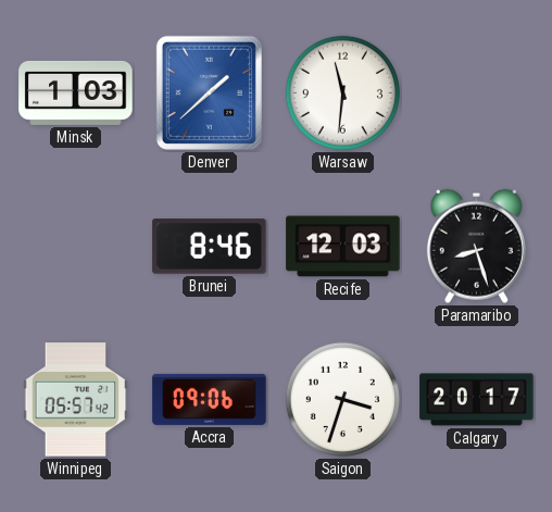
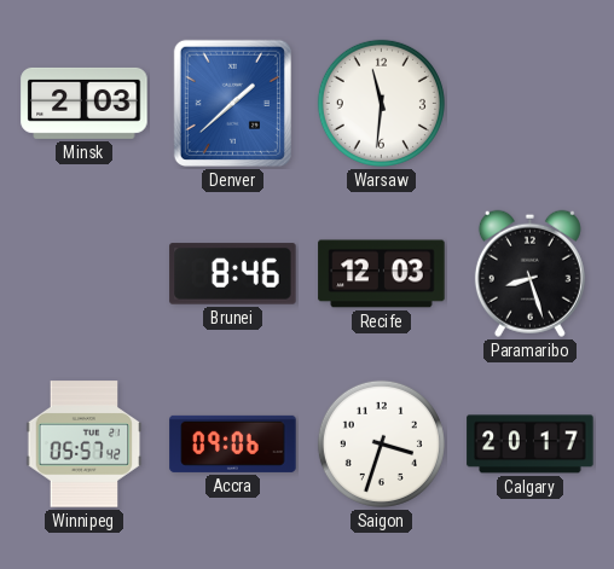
Minsk: 1:03 -> 2:03 (85, 103)
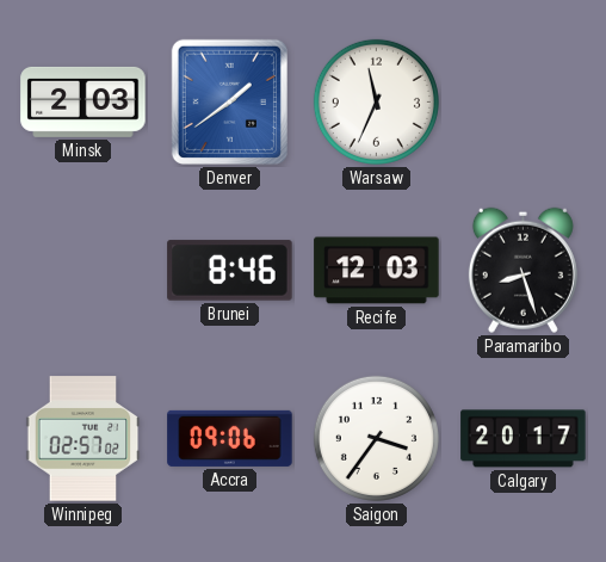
Denver: 1:38 -> 1:39 (229, 101)
Warsaw: 11:31 -> 11:34 (376, 101)
Winnipeg: 05:57 -> 02:57 (84, 439)
Saigon: 3:33 -> 3:36 (376, 438)
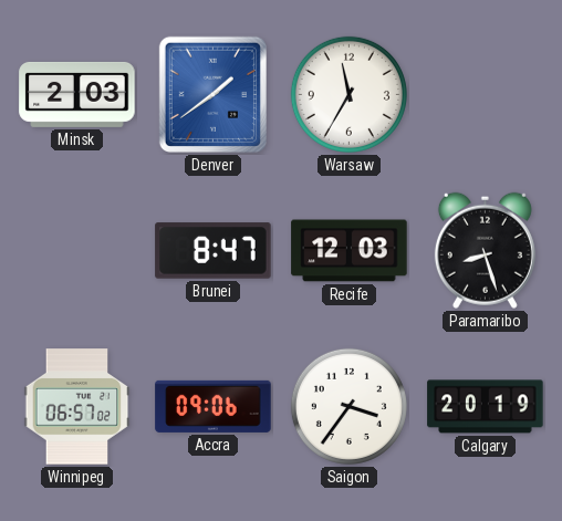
Warsaw: 11:34 -> 11:35 (348, 94)
Brunei: 8:46 -> 8:47 (214, 251)
Winnipeg: 02:57 -> 06:57 (77, 407)
Calgary: 20:17 -> 20:19 (486, 407)
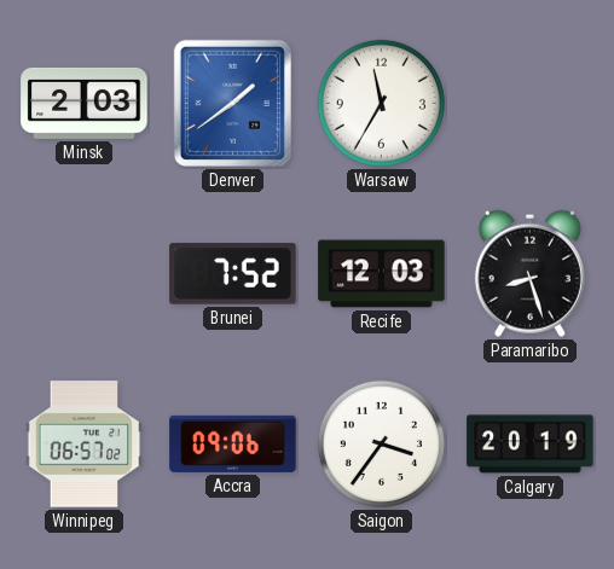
Brunei: 8:47 -> 7:52 (233, 274)
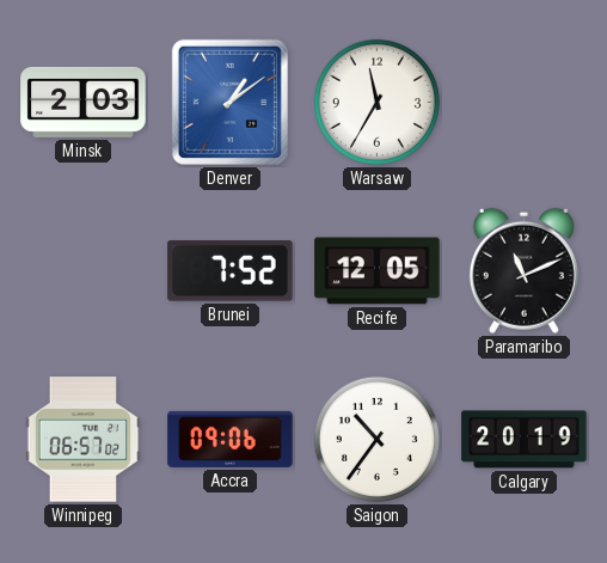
Denver: 1:39 -> 1:09 (229, 102)
Recife: 12:03 -> 12:05 (378, 271)
Paramaribo: 8:27 -> 11:11 (523, 270)
Saigon: 3:36 -> 10:36 (376, 439)
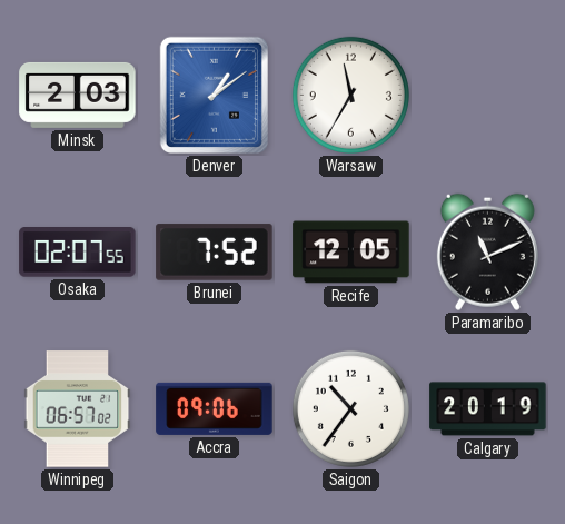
Osaka: none -> 02:07 (78, 253)
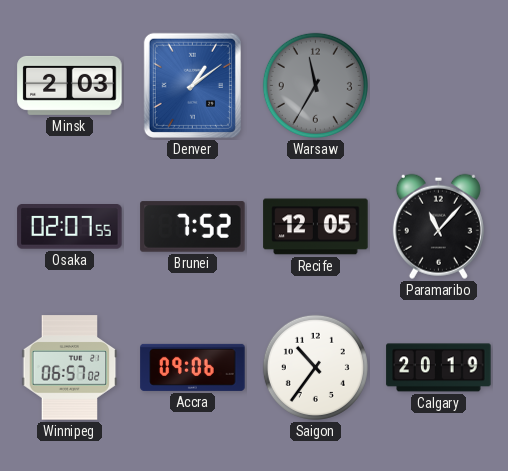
Warsaw dial: white -> grey (315, 85)
Paramaribo: 11:11 -> 11:07 (438, 226)
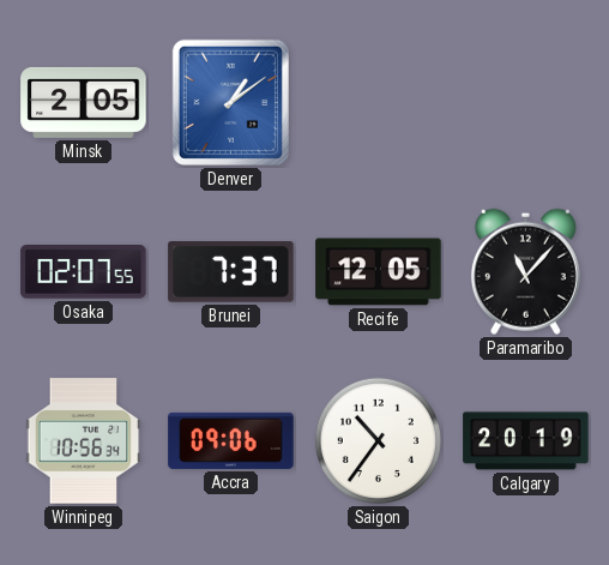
Minsk: 2:03 -> 2:05 (84, 102)
Warsaw: 11:35 -> none (315, 85)
Brunei: 7:52 -> 7:37 (231, 272)
Winnipeg: 06:57 -> 10:56 (84, 441)
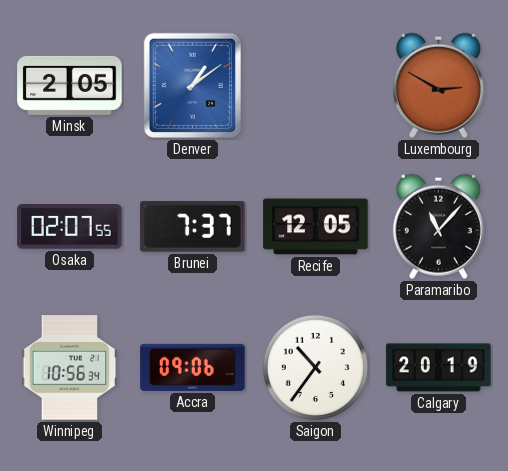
Luxembourg: none -> 2:50 (438, 85)
